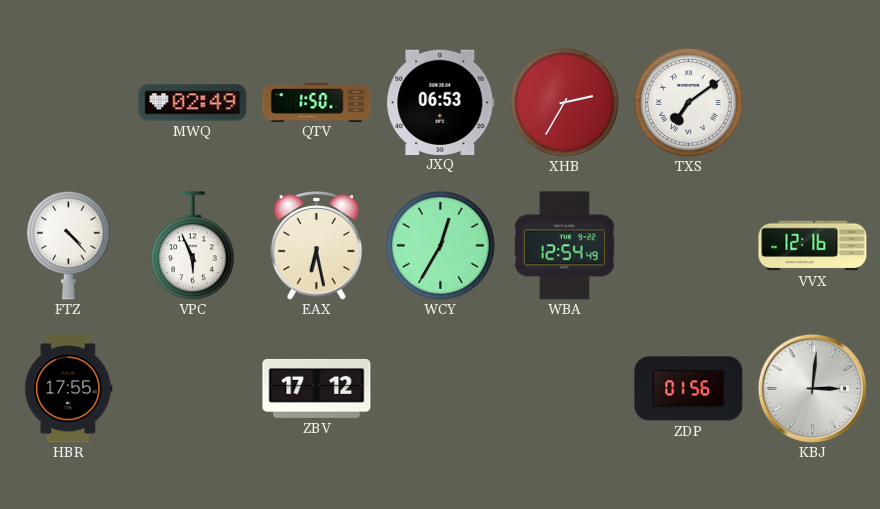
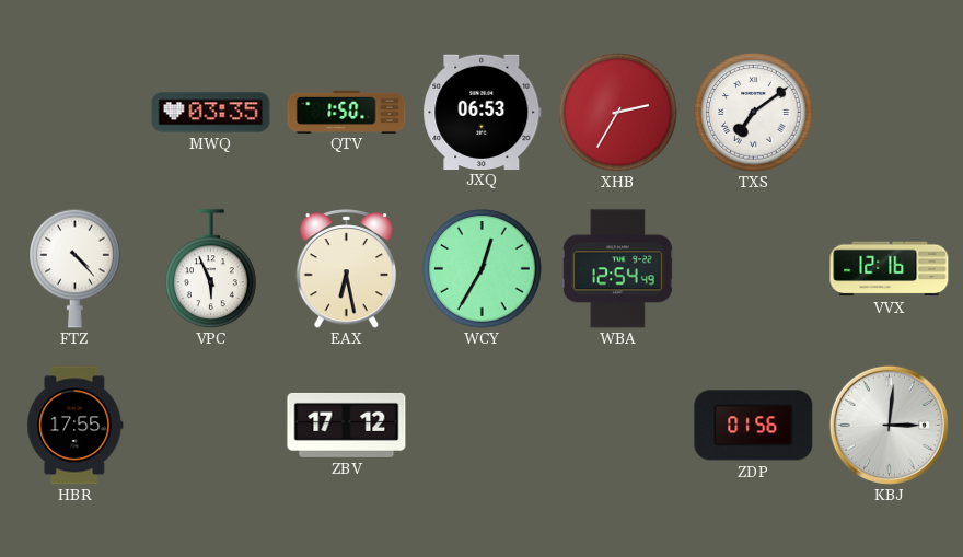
MWQ: 02:49 -> 03:35 (211, 113)
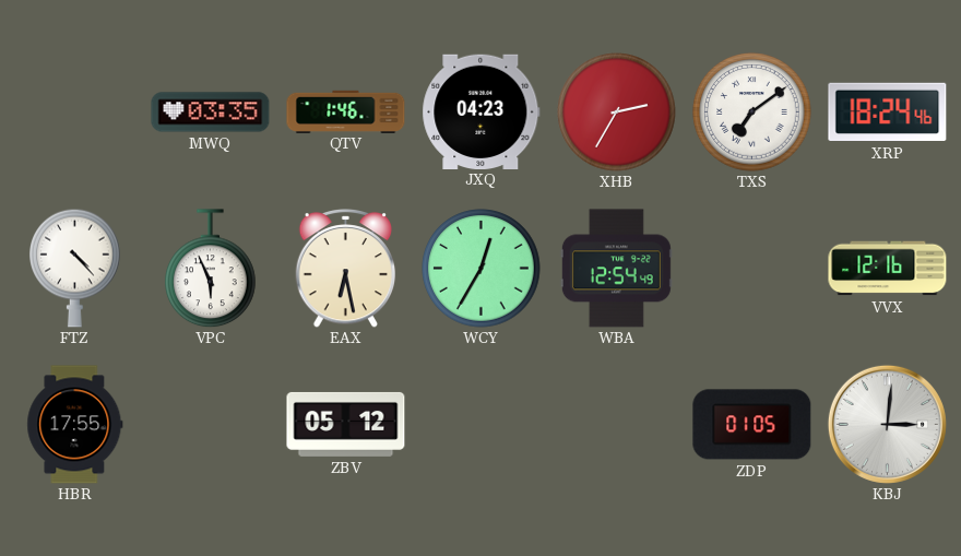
QTV: 1:50 -> 1:46 (346, 111)
JXQ: 06:53 -> 04:23 (482, 111)
XRP: none -> 18:24 (888, 113)
ZBV: 17:12 -> 05:12 (346, 424)
ZDP: 01:56 -> 01:05 (752, 425)
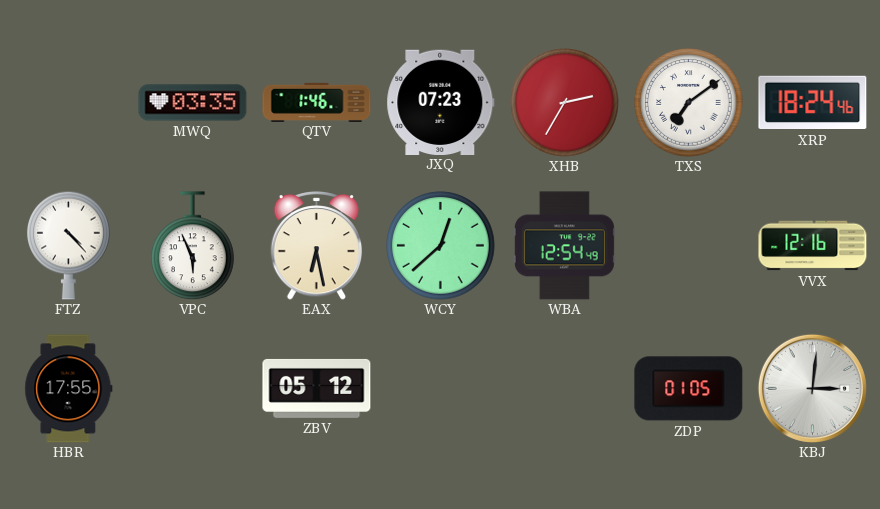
JXQ: 04:23 -> 07:23 (441, 102)
WCY: 12:35 -> 12:38 (441, 246)
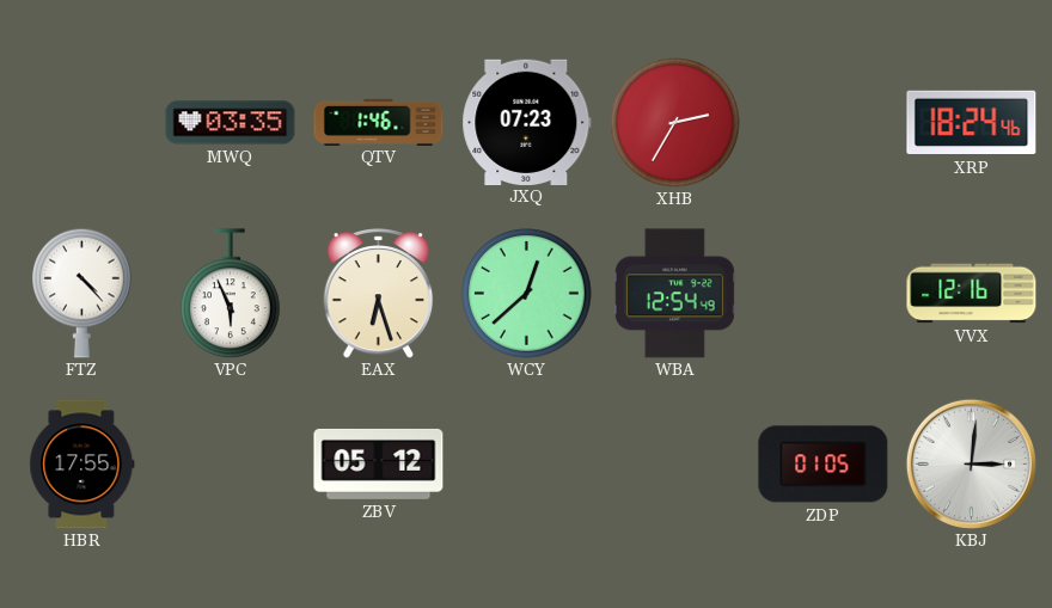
TXS: 7:09 -> none (689, 103)
EAX: 6:28 -> 6:27 (379, 294)
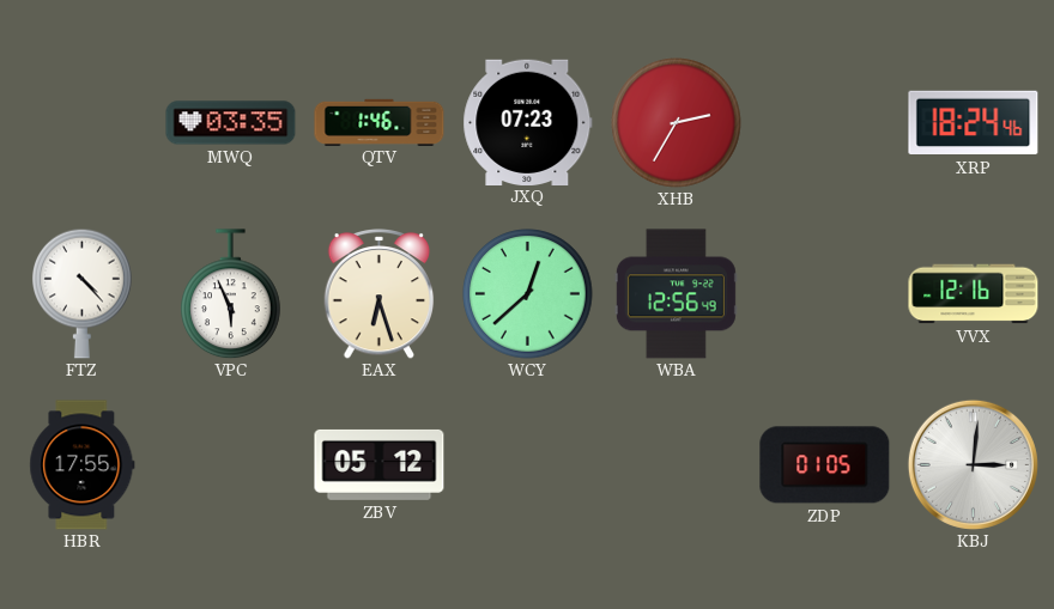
WBA: 12:54 -> 12:56 (676, 294)
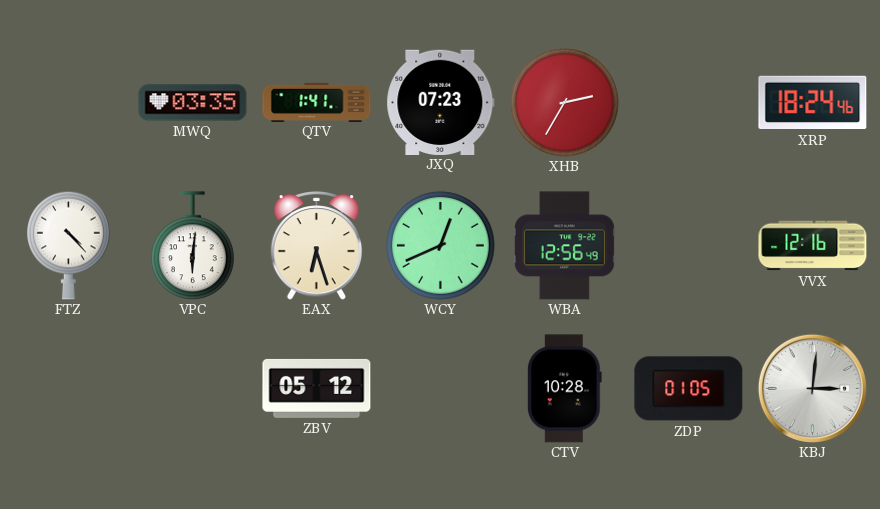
QTV: 1:46 -> 1:41 (317, 102)
VPC: 5:56 -> 6:01 (193, 246)
WCY: 12:38 -> 12:41 (441, 246)
HBR: 17:55 -> none (83, 465)
CTV: none -> 10:28 (564, 389)
